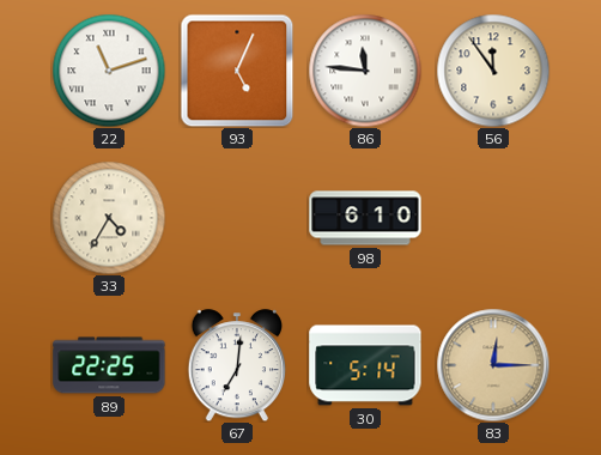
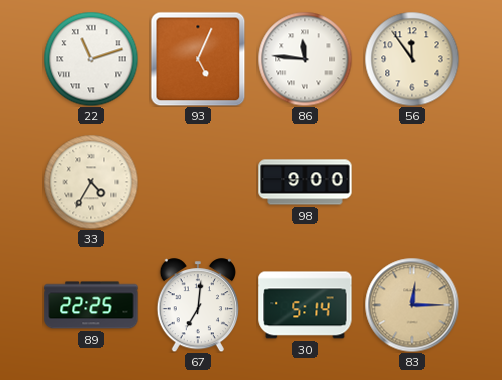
98: 6:10 -> 9:00 (305, 182)
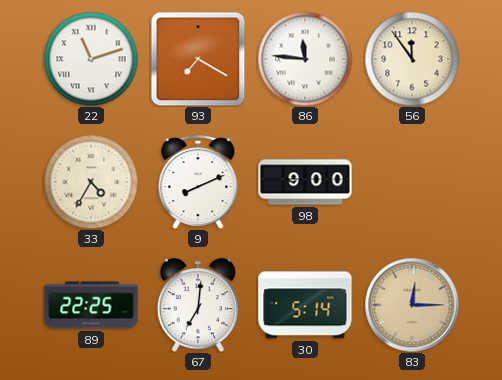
93: 5:04 -> 7:20 (198, 59)
9: none -> 8:11 (198, 182)
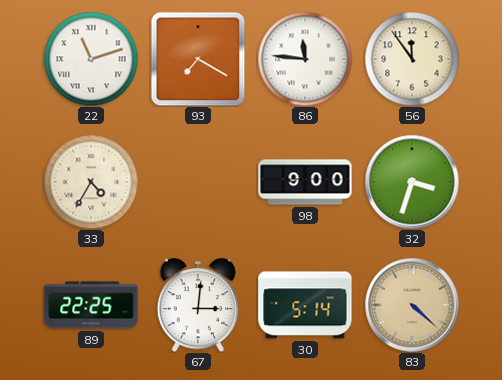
9: 8:11 -> none (198, 182)
32: none -> 3:33 (412, 182)
67: 7:01 -> 3:01 (197, 305)
83: 12:15 -> 4:22 (412, 305)
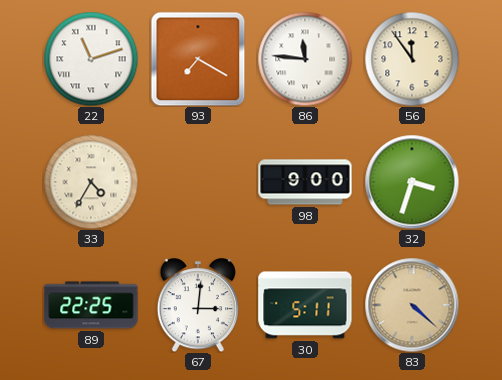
30: 5:14 -> 5:11 (305, 305)
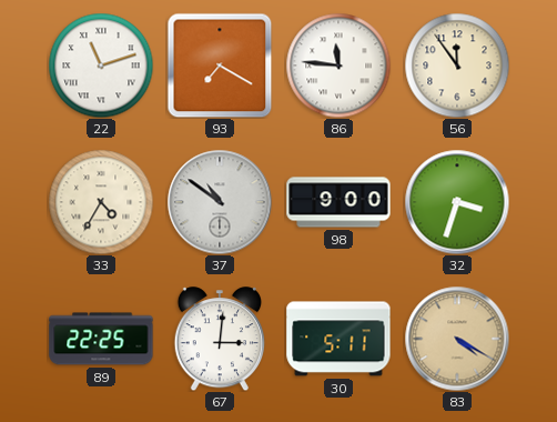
37: none -> 10:51 (220, 202)
83: 4:22 -> 4:20 (457, 339)
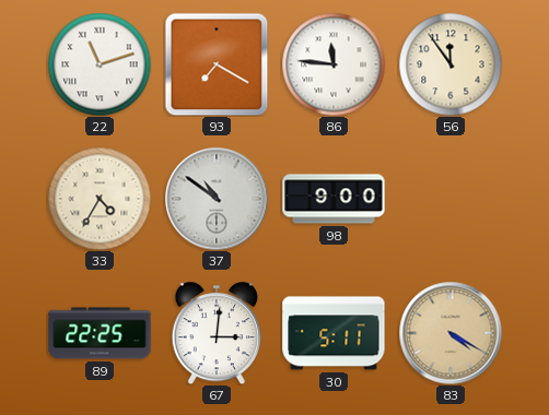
32: 3:33 -> none (457, 202)
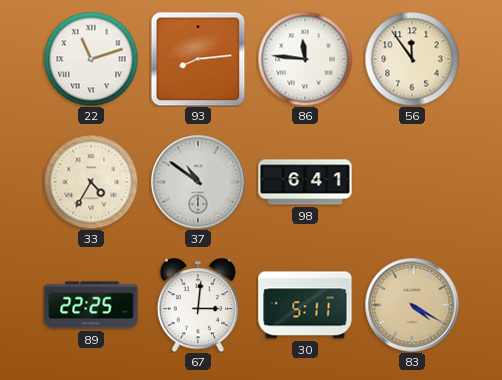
93: 7:20 -> 8:14 (198, 59)
98: 9:00 -> 6:41 (305, 182)
